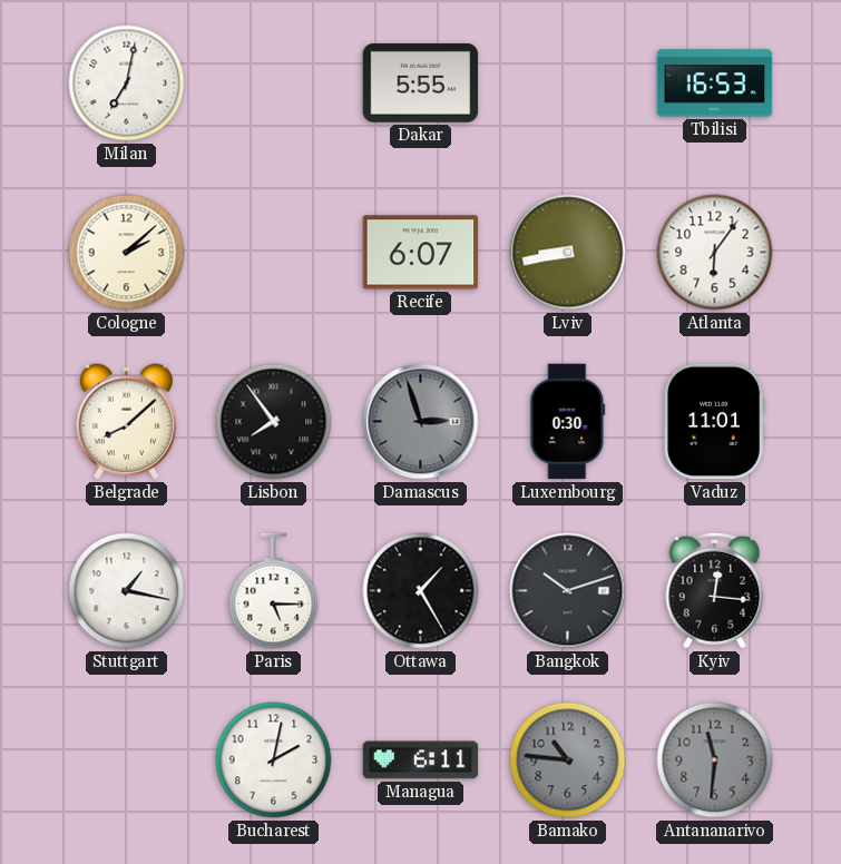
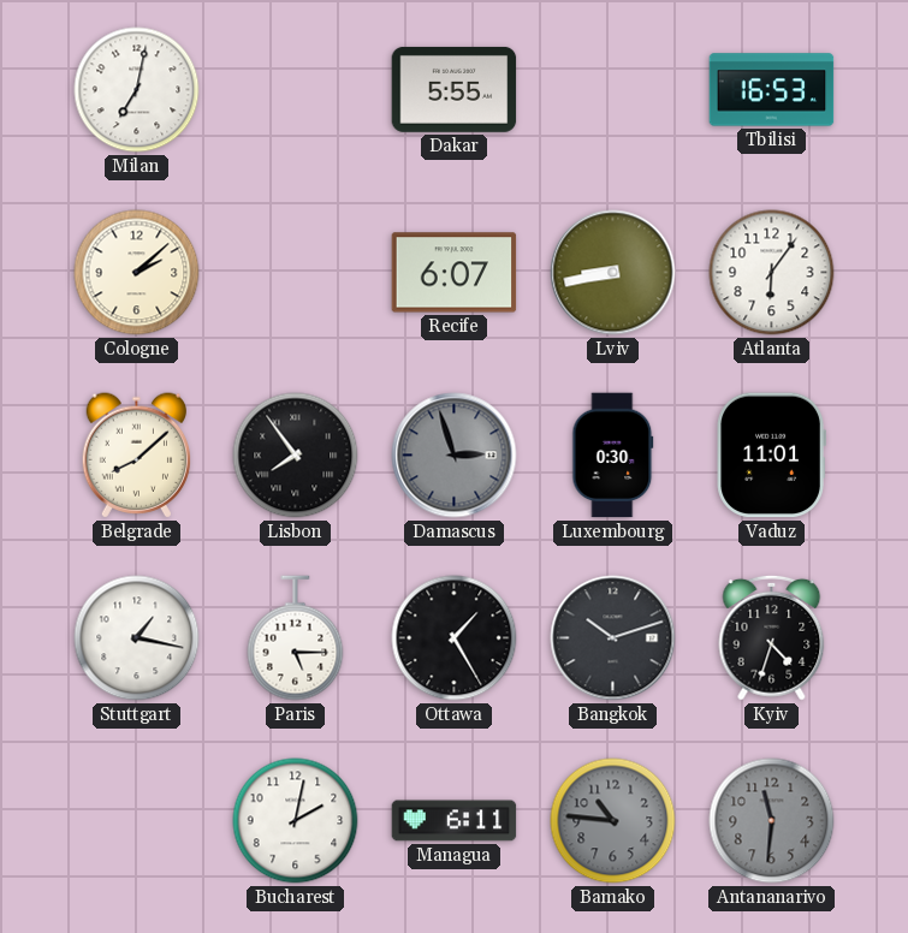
Kyiv: 12:16 -> 4:33 (772, 637)
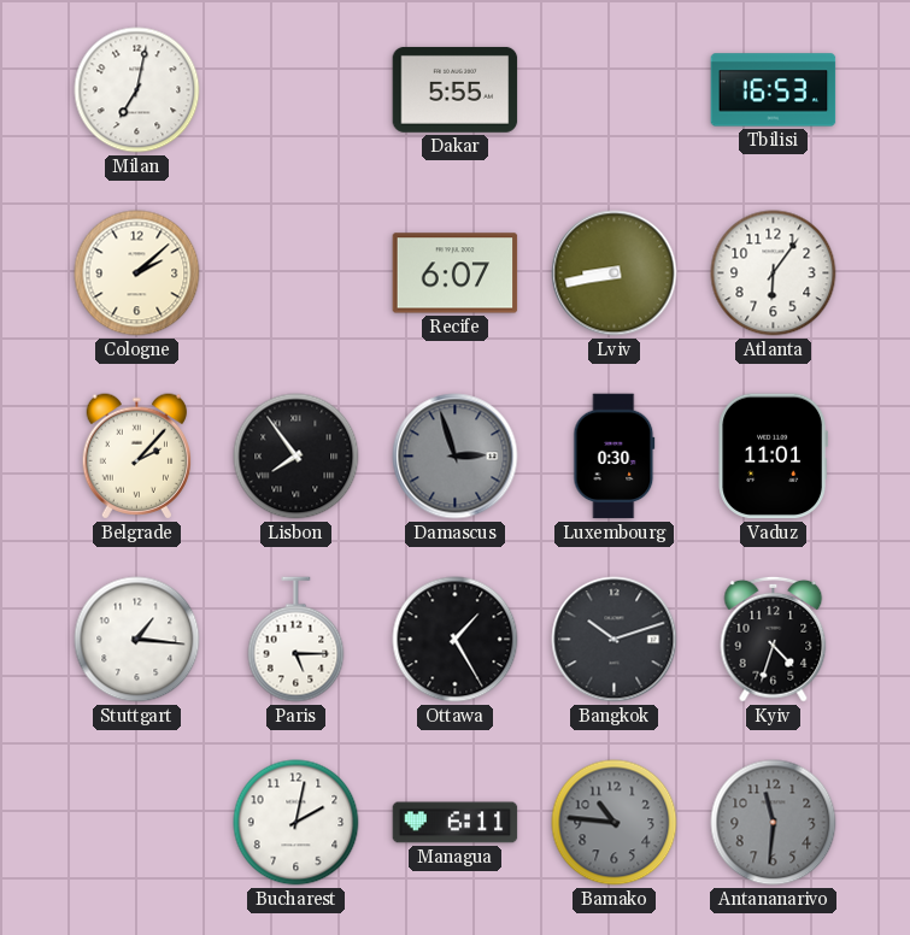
Belgrade: 8:08 -> 2:07 (136, 457)
Stuttgart: 1:17 -> 1:16 (137, 640)
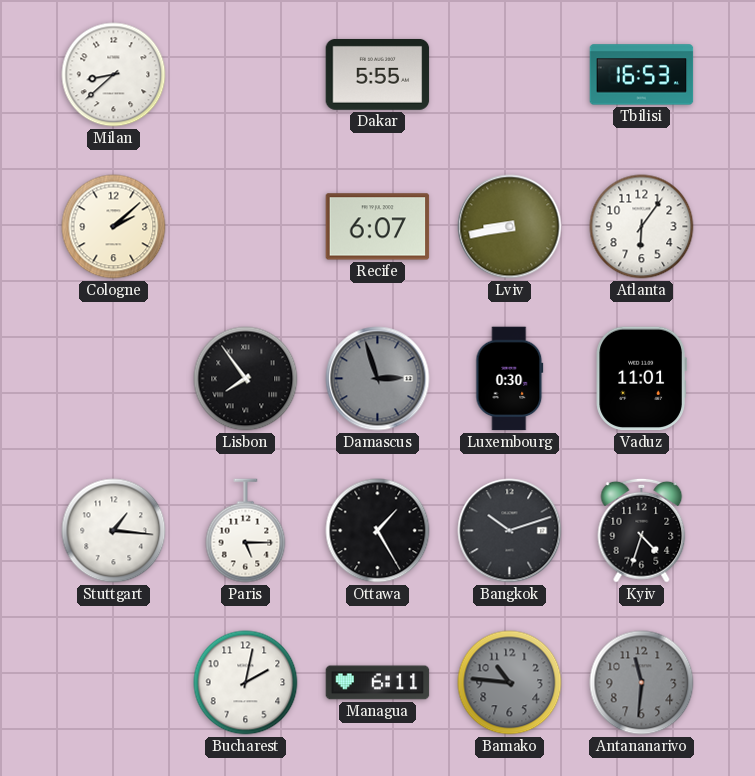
Milan: 7:02 -> 8:38 (114, 75)
Belgrade: 2:07 -> none (136, 457)
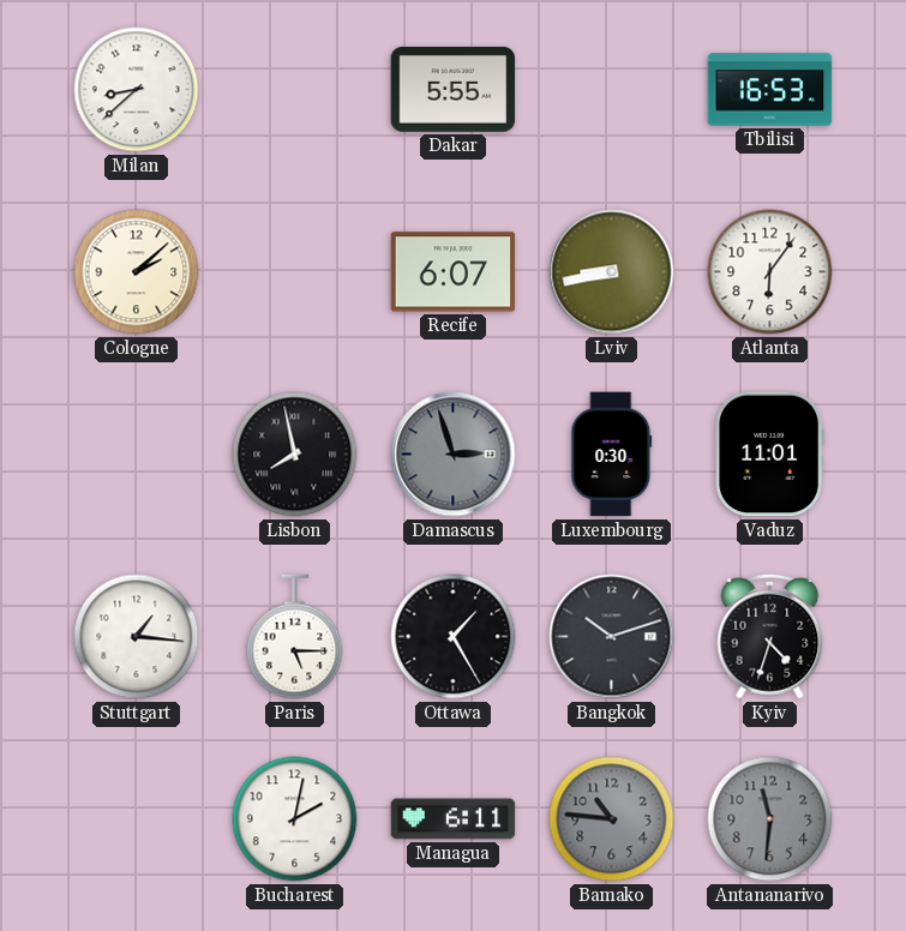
Lisbon: 7:54 -> 7:58 (295, 455)
